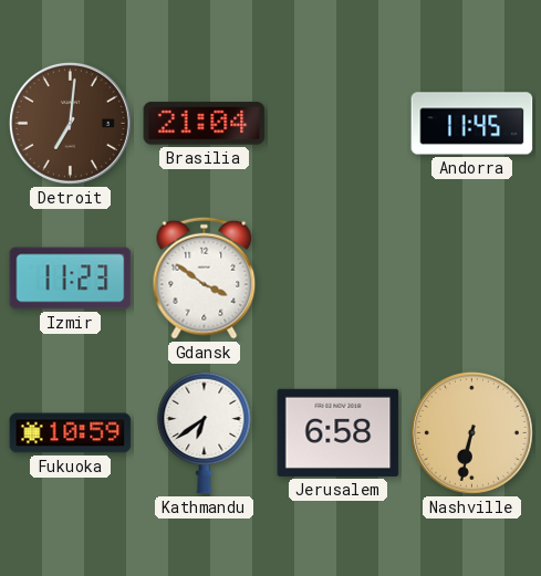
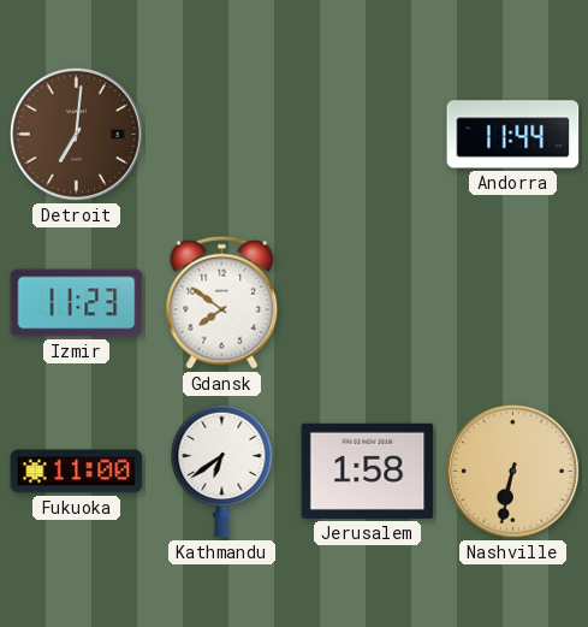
Brasilia: 21:04 -> none (205, 124)
Andorra: 11:45 -> 11:44 (513, 135)
Gdansk: 3:51 -> 7:51 (222, 302)
Fukuoka: 10:59 -> 11:00 (77, 472)
Jerusalem: 6:58 -> 1:58 (368, 471)
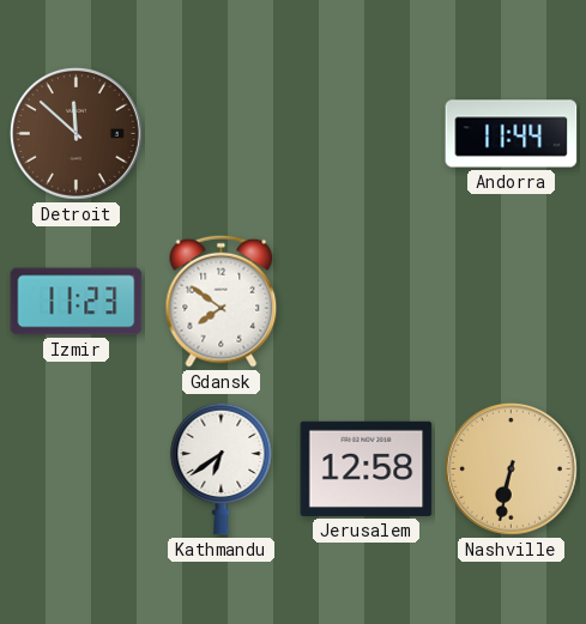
Detroit: 7:01 -> 11:52 (75, 133)
Fukuoka: 11:00 -> none (77, 472)
Jerusalem: 1:58 -> 12:58 (367, 468)
